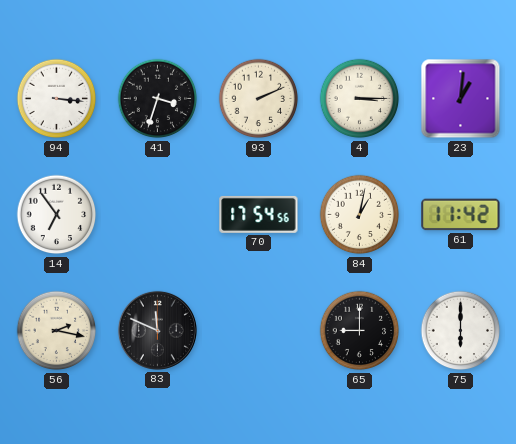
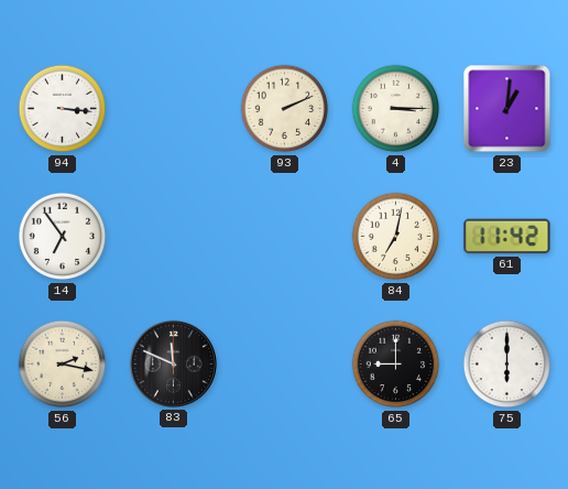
41: 3:33 -> none (158, 99)
70: 17:54 -> none (259, 214)
84: 1:02 -> 7:02 (396, 237)
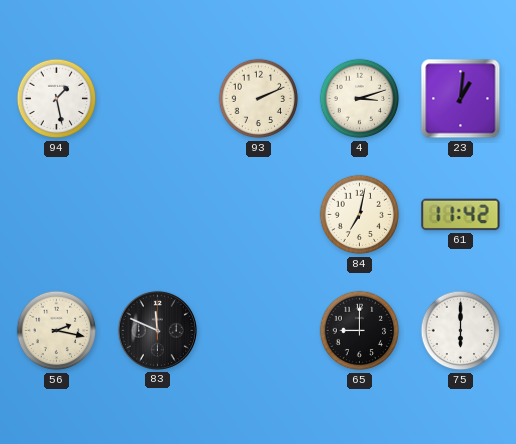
94: 3:16 -> 1:28 (57, 99)
4: 3:15 -> 3:12 (360, 99)
14: 6:54 -> none (63, 237)
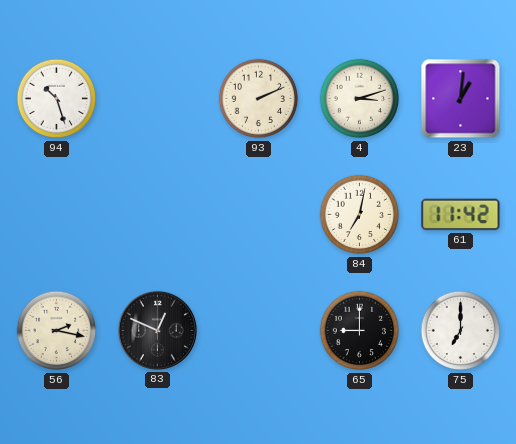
94: 1:28 -> 10:27 (57, 99)
83: 11:49 -> 12:49 (157, 330)
75: 6:00 -> 7:00 (461, 331)
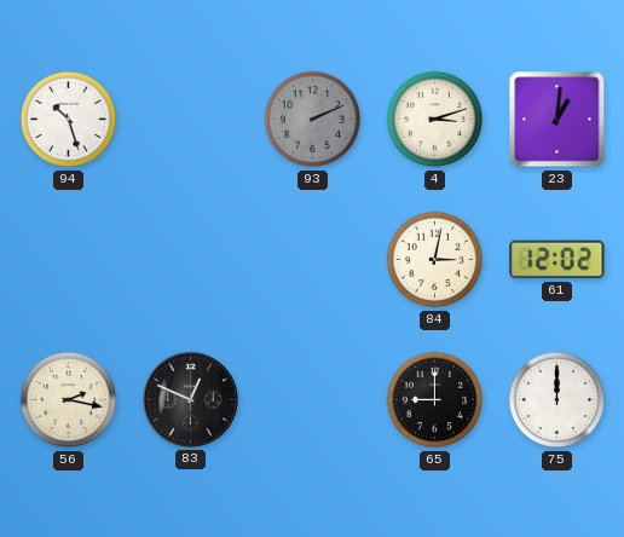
93 dial: cream -> grey (313, 120)
84: 7:02 -> 3:02 (435, 260)
61: 11:42 -> 12:02 (557, 260)
75: 7:00 -> 12:00 (557, 400)
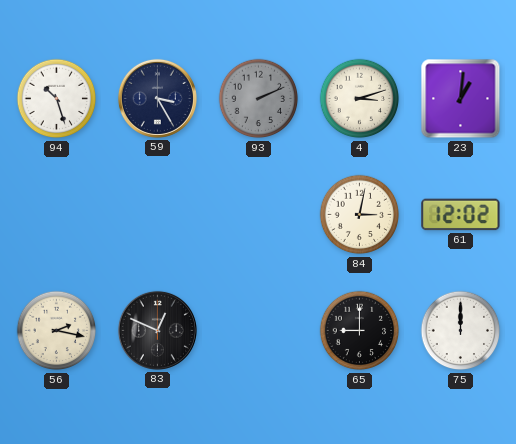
59: none -> 3:25 (157, 98)
